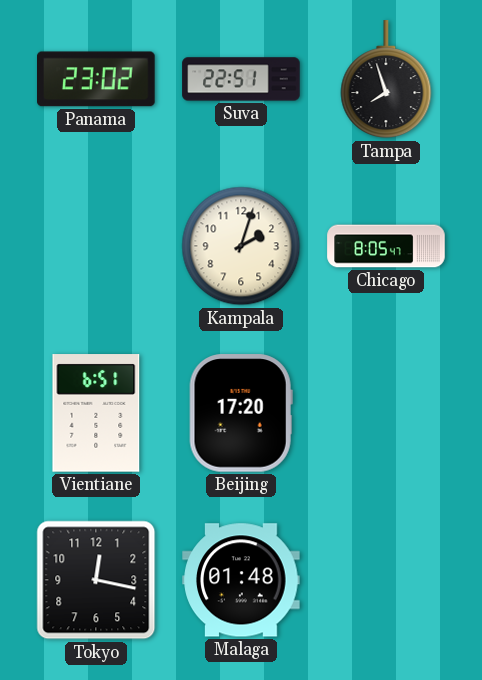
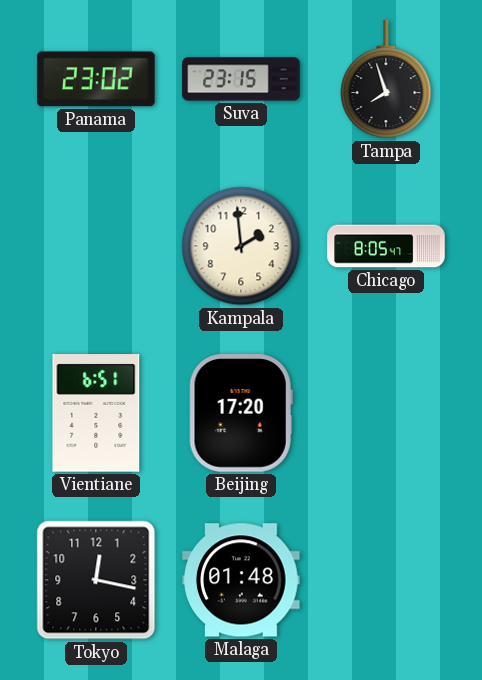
Suva: 22:51 -> 23:15 (241, 79)
Kampala: 2:03 -> 1:59 (241, 246)
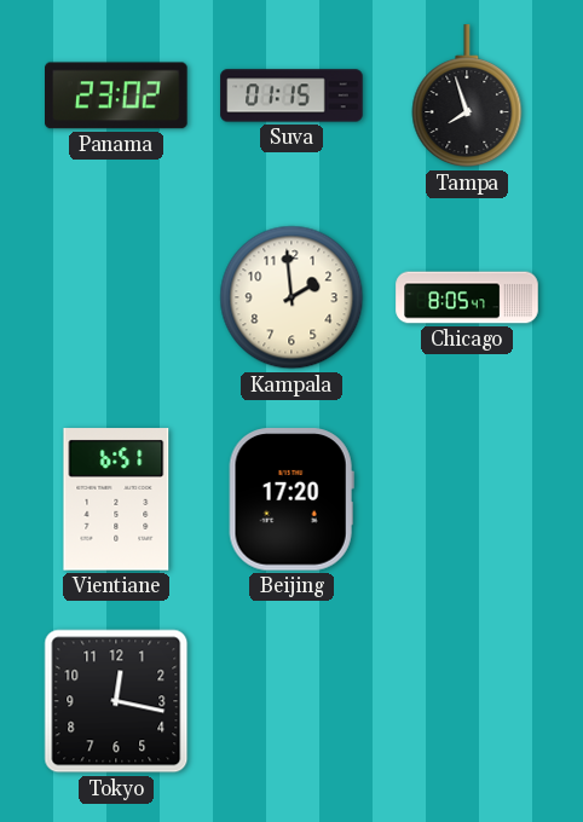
Suva: 23:15 -> 01:15 (291, 95)
Malaga: 01:48 -> none (241, 580)
